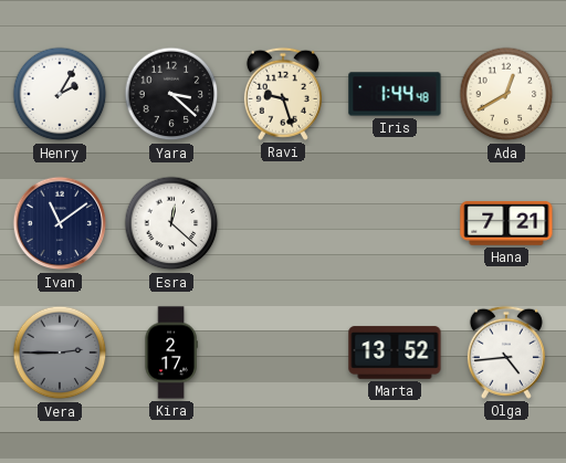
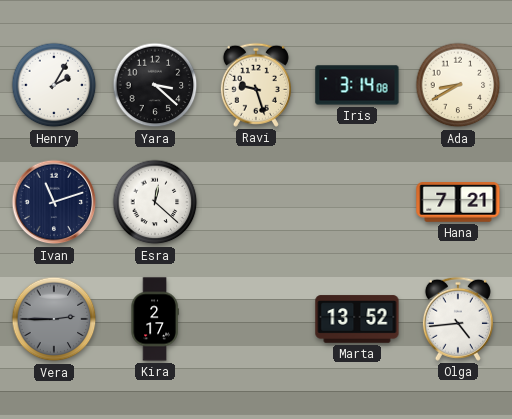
Iris: 1:44 -> 3:14 (357, 85)
Ada: 12:40 -> 8:40 (458, 85)
Ivan: 11:09 -> 11:12 (54, 202)
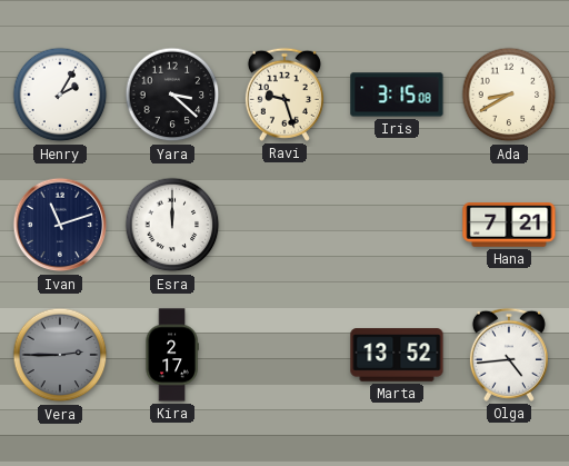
Iris: 3:14 -> 3:15 (397, 95)
Esra: 12:22 -> 12:00 (172, 225)
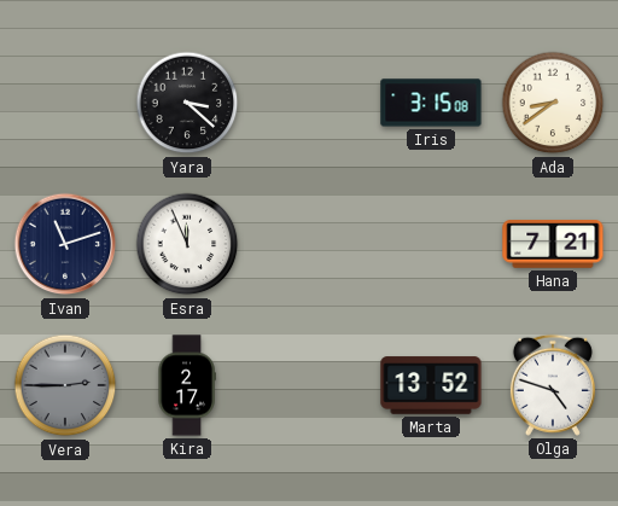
Henry: 2:05 -> none (60, 95)
Ravi: 9:27 -> none (284, 95)
Ada: 8:40 -> 8:39 (553, 103)
Esra: 12:00 -> 11:56 (187, 244)
Olga: 4:44 -> 4:48 (553, 385)
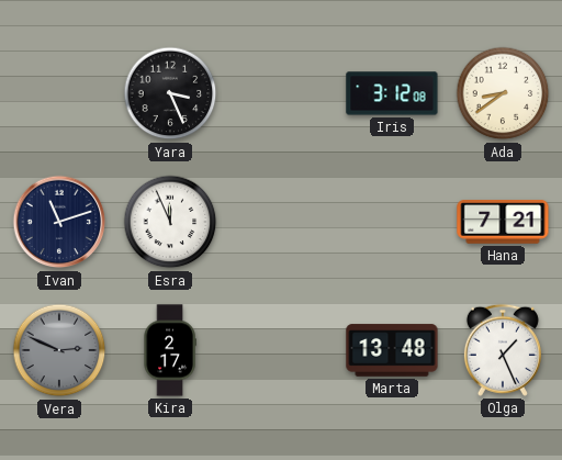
Yara: 3:22 -> 3:26 (170, 93)
Iris: 3:15 -> 3:12 (392, 93)
Vera: 2:45 -> 2:49 (59, 350)
Marta: 13:52 -> 13:48 (392, 350)
Olga: 4:48 -> 1:26 (503, 350)
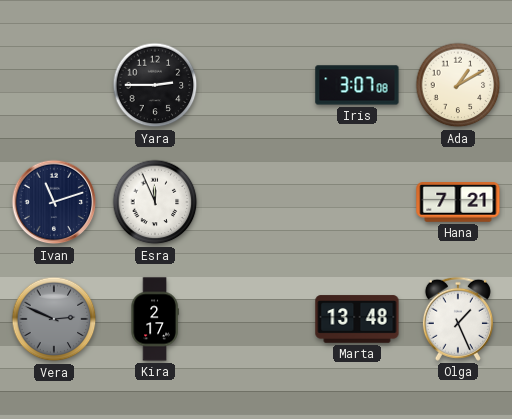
Yara: 3:26 -> 2:45 (155, 85)
Iris: 3:12 -> 3:07 (357, 85)
Ada: 8:39 -> 1:10 (458, 85)
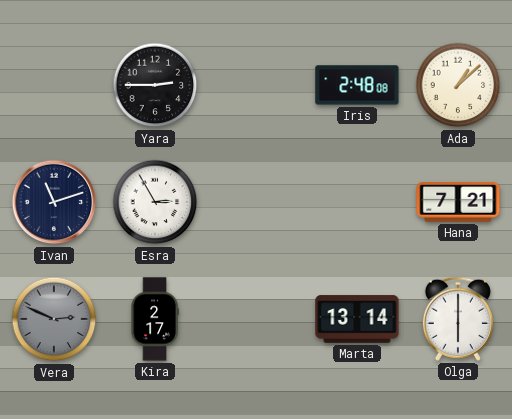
Iris: 3:07 -> 2:48 (357, 85)
Ada: 1:10 -> 1:08 (458, 85)
Esra: 11:56 -> 2:55 (155, 202)
Marta: 13:48 -> 13:14 (357, 319)
Olga: 1:26 -> 6:00 (458, 319)
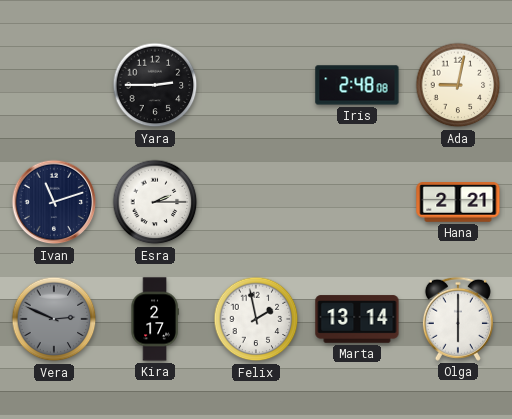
Ada: 1:08 -> 9:02 (458, 85)
Esra: 2:55 -> 2:15 (155, 202)
Hana: 7:21 -> 2:21 (458, 203)
Felix: none -> 1:58 (256, 319)
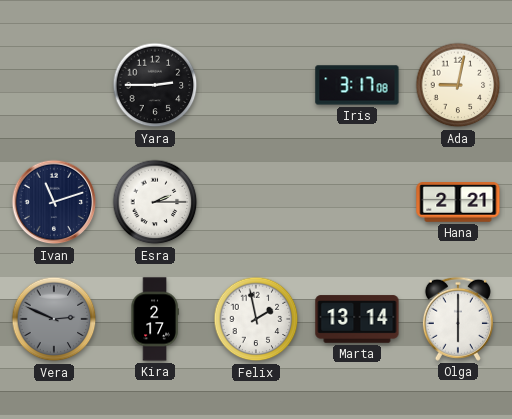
Iris: 2:48 -> 3:17 (357, 85)
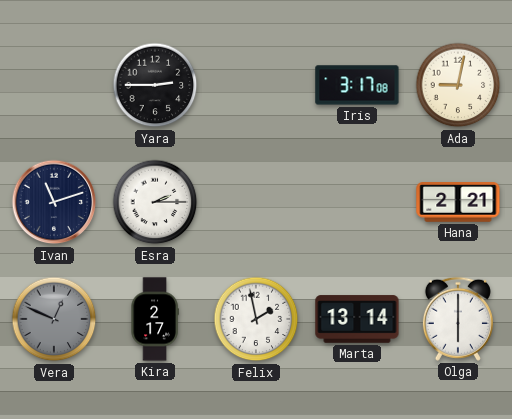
Vera: 2:49 -> 12:49 (54, 319)
